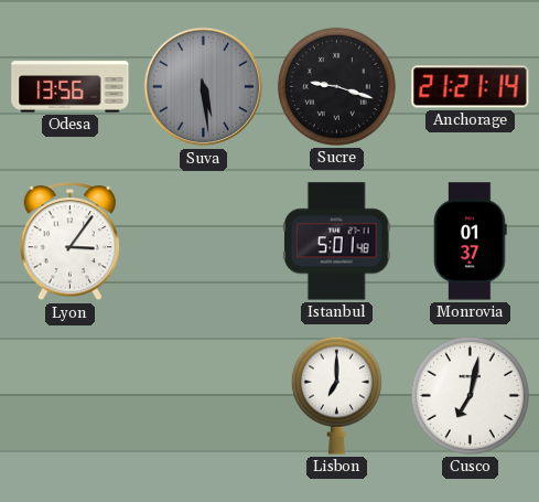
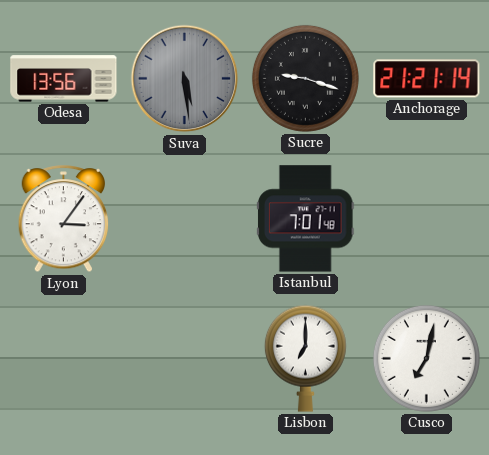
Istanbul: 5:01 -> 7:01 (305, 219)
Monrovia: 01:37 -> none (471, 242)
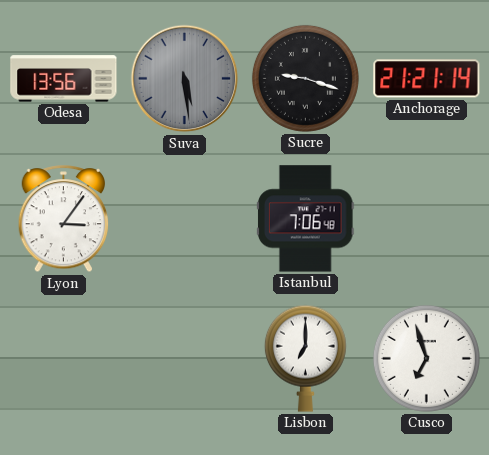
Istanbul: 7:01 -> 7:06 (305, 219)
Cusco: 7:02 -> 6:57 (426, 358)
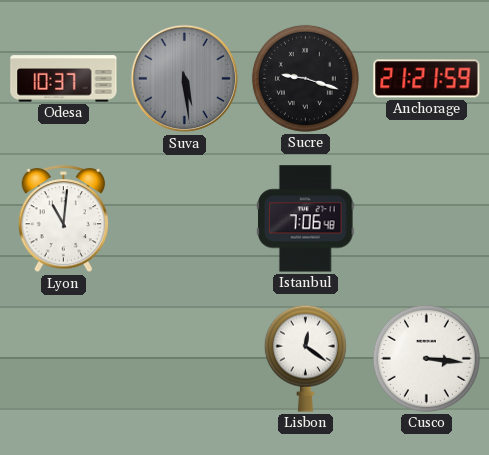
Odesa: 13:56 -> 10:37 (64, 79)
Anchorage: 21:21:14 -> 21:21:59 (427, 79)
Lyon: 3:06 -> 11:01 (64, 219)
Lisbon: 7:00 -> 12:21 (305, 358)
Cusco: 6:57 -> 3:16 (426, 358)
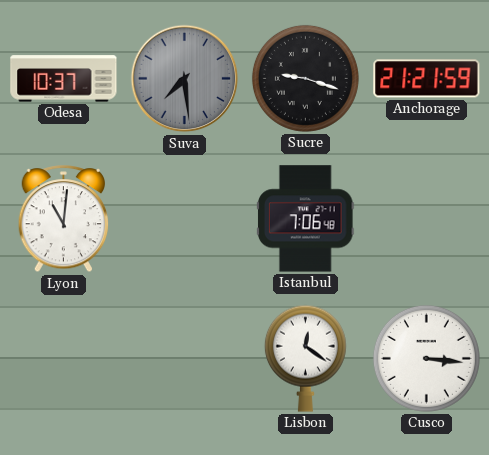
Suva: 5:29 -> 7:29 (185, 79)
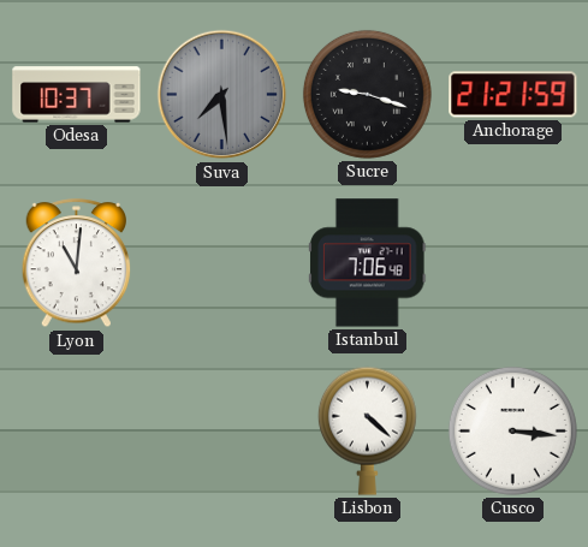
Lisbon: 12:21 -> 4:22 (367, 430)
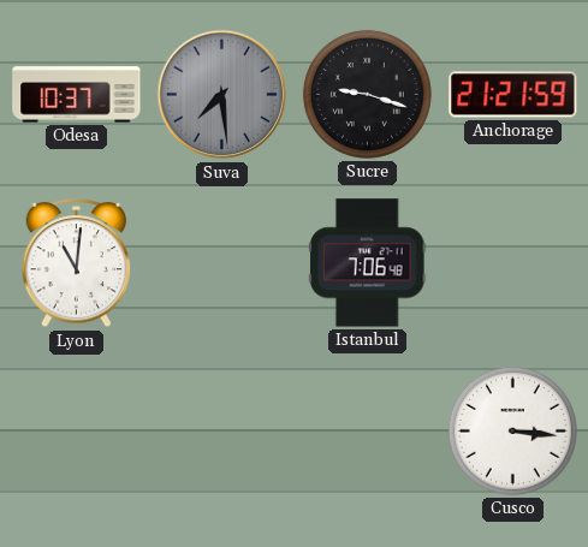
Lisbon: 4:22 -> none (367, 430)
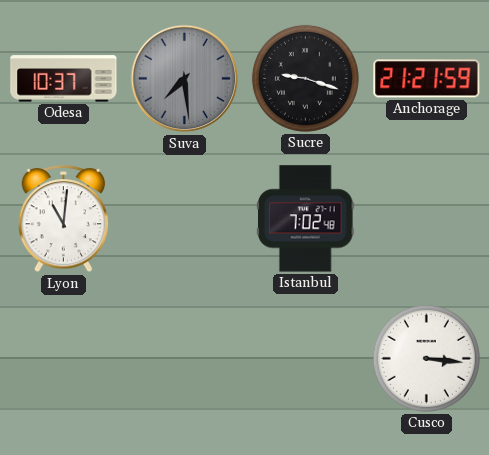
Istanbul: 7:06 -> 7:02 (305, 219)
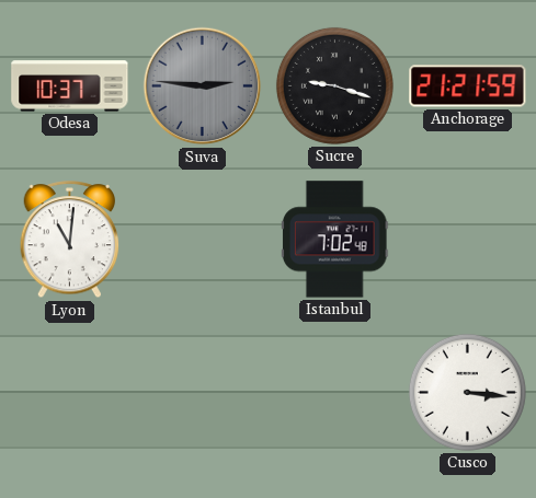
Suva: 7:29 -> 2:46 (203, 86)
